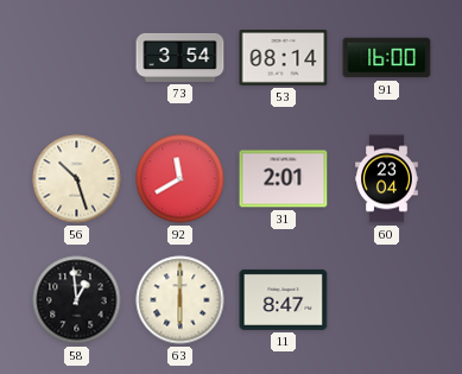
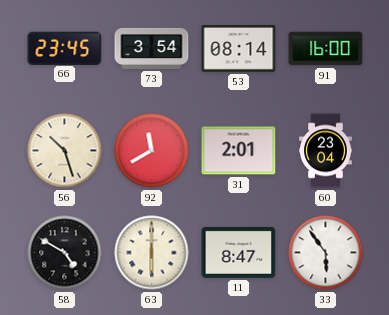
66: none -> 23:45 (65, 48)
58: 12:59 -> 4:50 (65, 253)
33: none -> 5:54 (326, 253)
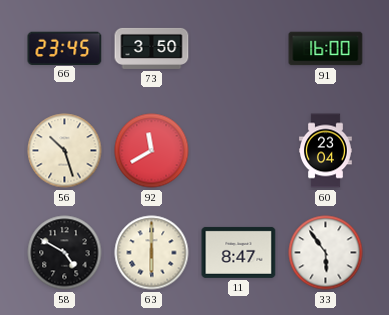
73: 3:54 -> 3:50 (152, 48)
53: 08:14 -> none (239, 49)
31: 2:01 -> none (239, 151)
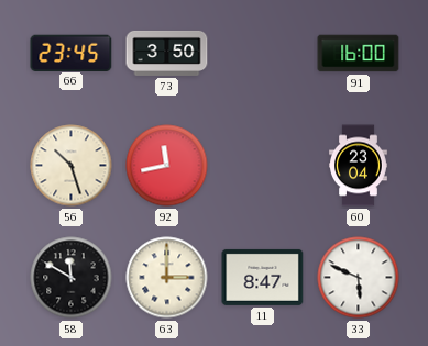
92: 11:40 -> 11:43 (167, 166)
58: 4:50 -> 11:50 (72, 278)
63: 6:00 -> 3:00 (167, 278)
33: 5:54 -> 5:49 (359, 278)
